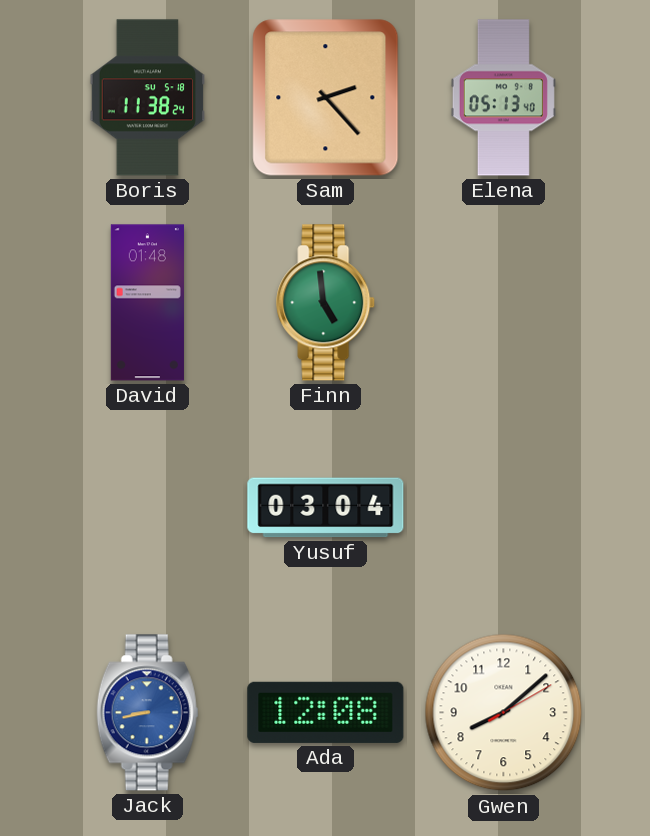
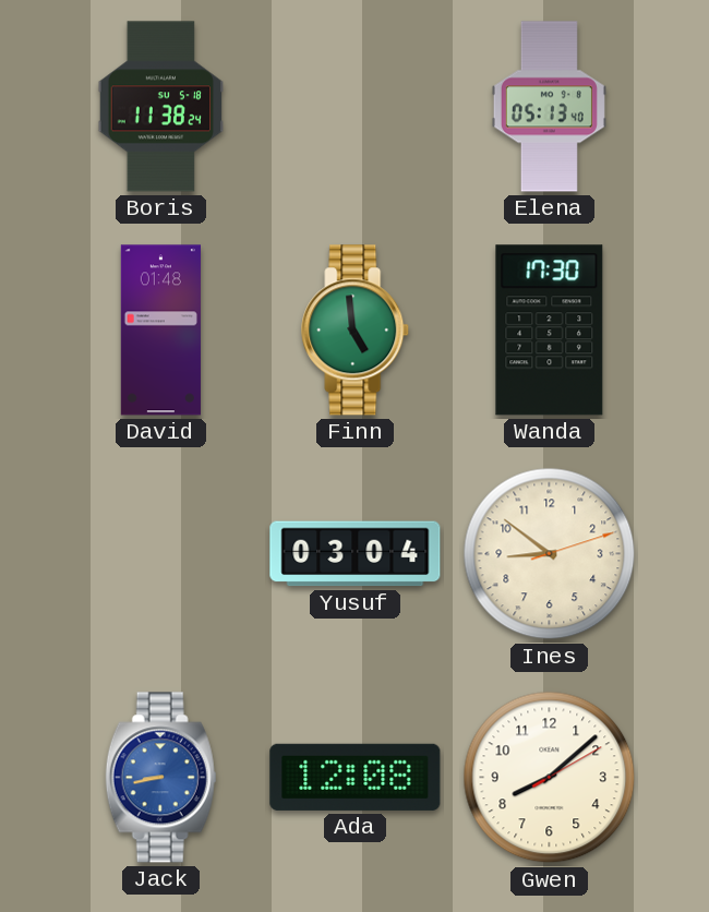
Sam: 2:23 -> none (326, 98)
Wanda: none -> 17:30 (550, 331)
Ines: none -> 8:51 (550, 554)
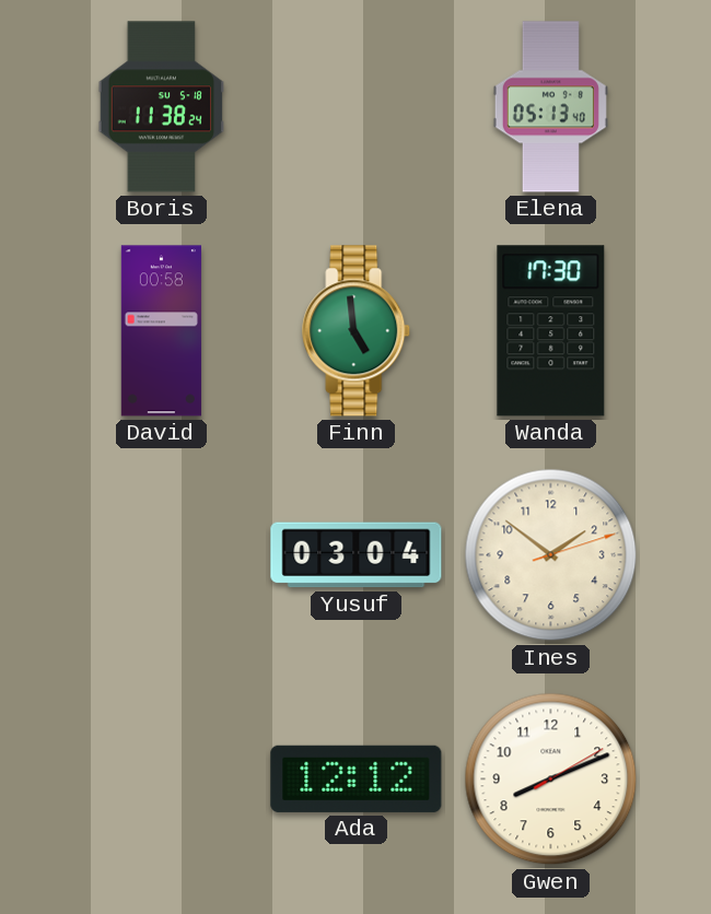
David: 01:48 -> 00:58 (161, 331)
Ines: 8:51 -> 1:51 (551, 555)
Jack: 8:43 -> none (161, 778)
Ada: 12:08 -> 12:12 (357, 778)
Gwen: 8:08 -> 8:11 (551, 780)
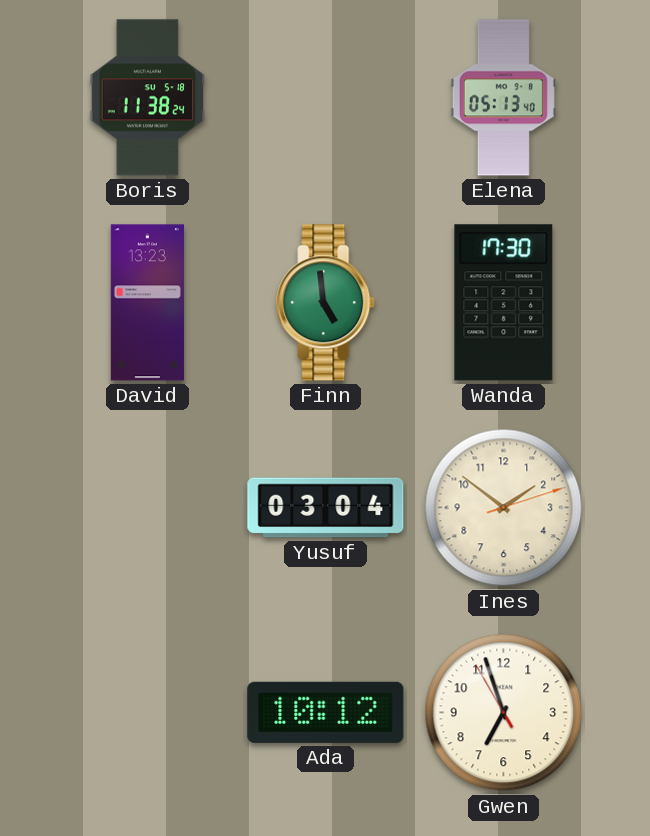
David: 00:58 -> 13:23 (147, 303)
Ada: 12:12 -> 10:12 (326, 712)
Gwen: 8:11 -> 6:56 (504, 713)
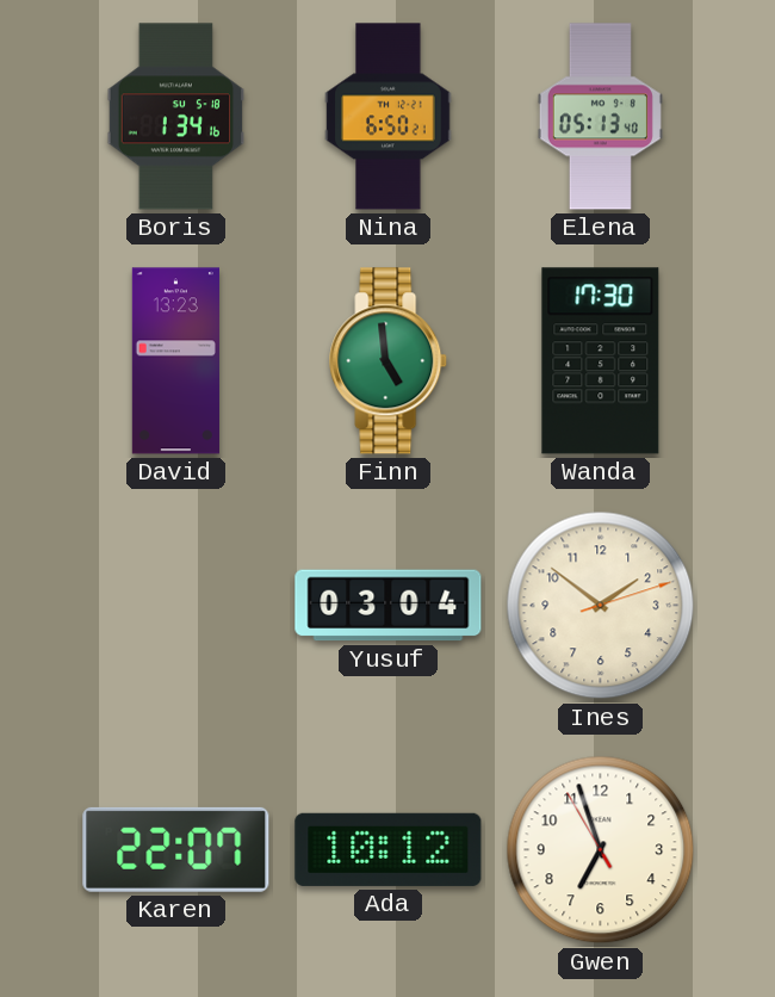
Boris: 11:38 -> 1:34 (176, 117)
Nina: none -> 6:50 (389, 117)
Karen: none -> 22:07 (176, 849)
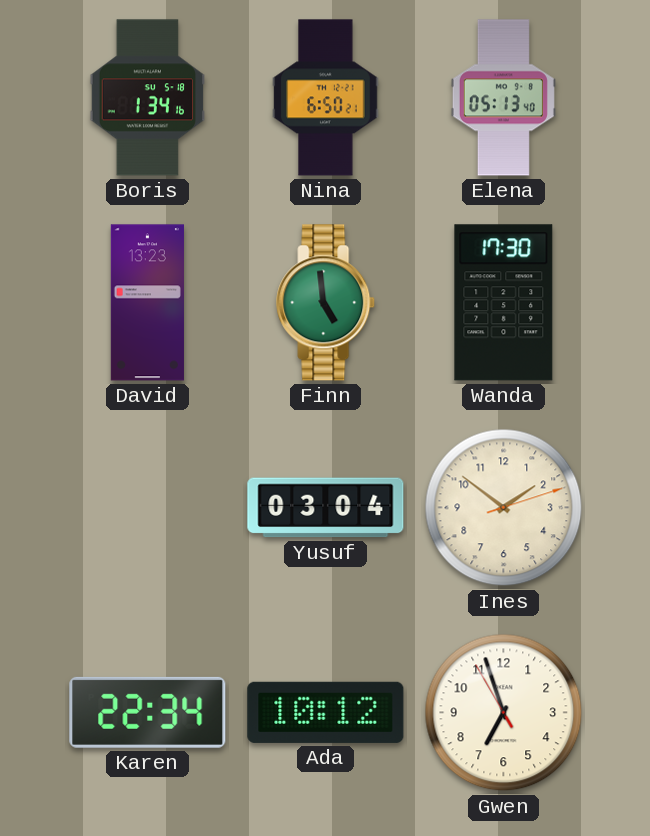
Karen: 22:07 -> 22:34 (148, 712)
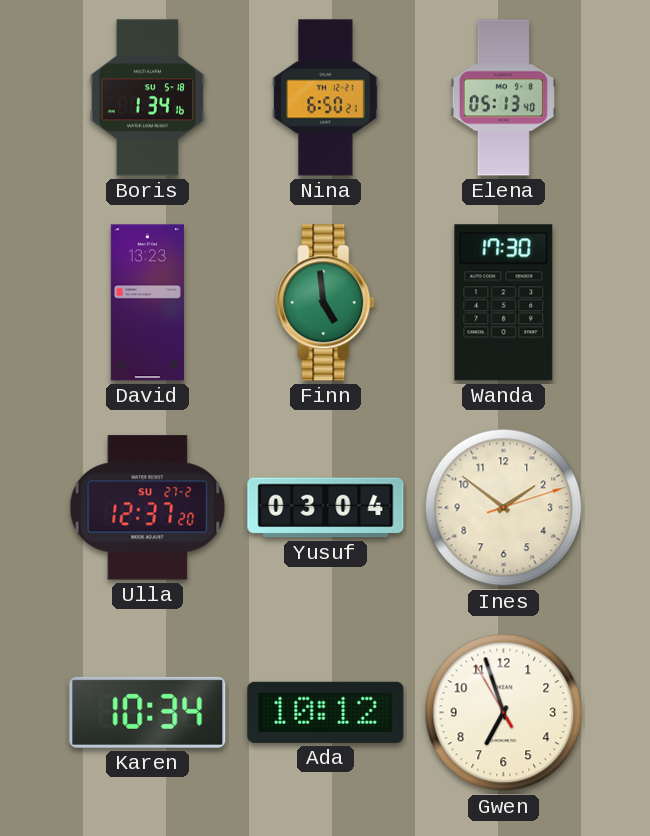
Ulla: none -> 12:37 (148, 508)
Karen: 22:34 -> 10:34 (148, 712)
